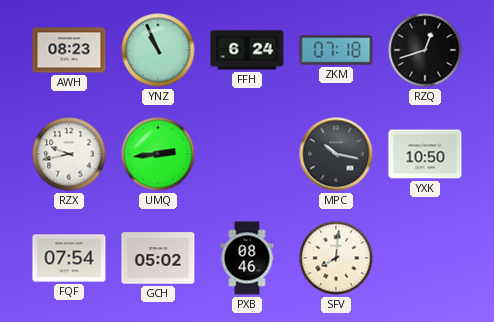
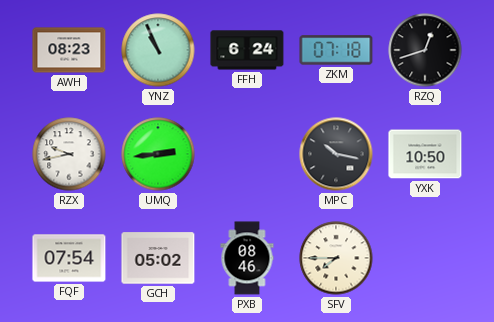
SFV: 8:01 -> 7:45 (336, 258)
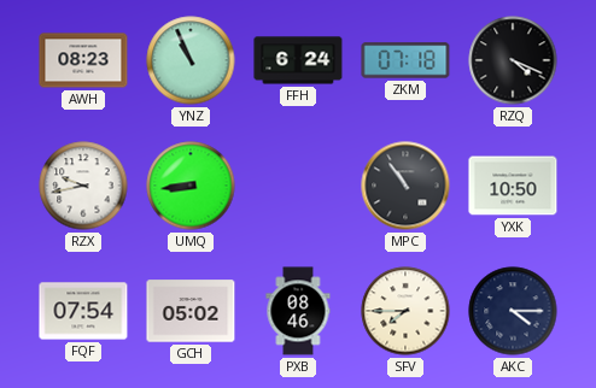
RZQ: 12:42 -> 4:19 (513, 60)
UMQ: 2:44 -> 8:44 (191, 186)
MPC: 10:17 -> 10:54 (405, 186)
AKC: none -> 4:15 (513, 311)
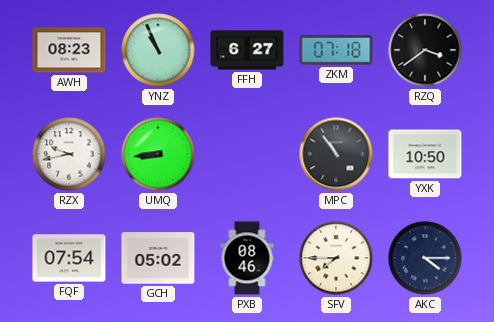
FFH: 6:24 -> 6:27 (247, 50)
RZQ: 4:19 -> 3:39 (425, 50)
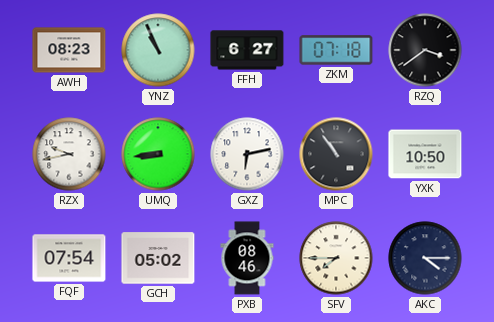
GXZ: none -> 6:13 (247, 154)
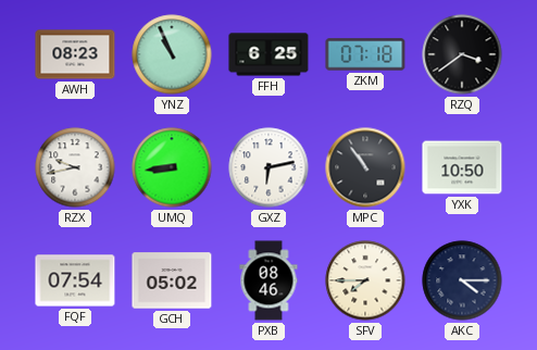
FFH: 6:27 -> 6:25 (268, 54)
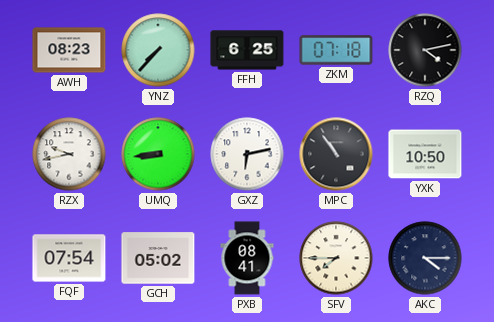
YNZ: 10:56 -> 7:37 (158, 50)
RZQ: 3:39 -> 4:13 (425, 50)
PXB: 08:46 -> 08:41 (247, 258)
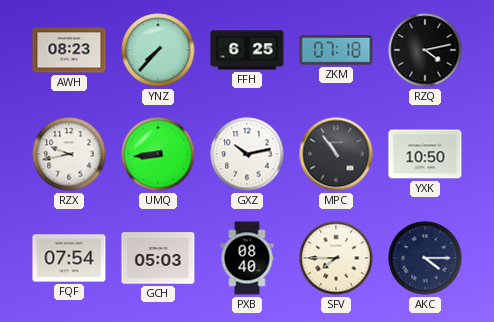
GXZ: 6:13 -> 10:13 (247, 154)
GCH: 05:02 -> 05:03 (158, 258)
PXB: 08:41 -> 08:40 (247, 258)
